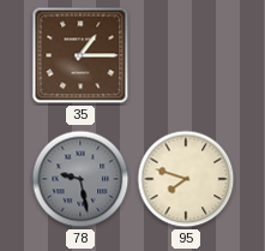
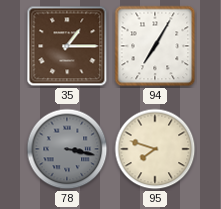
94: none -> 7:05 (155, 46)
78: 9:28 -> 3:17 (67, 149)
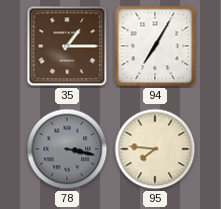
95: 7:48 -> 7:46 (155, 149)
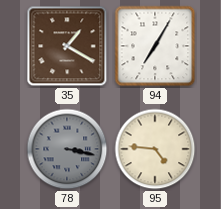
35: 1:15 -> 1:20 (67, 46)
95: 7:46 -> 4:46 (155, 149)
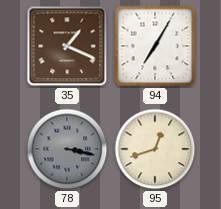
35: 1:20 -> 1:19 (67, 46)
95: 4:46 -> 12:42 (155, 149)
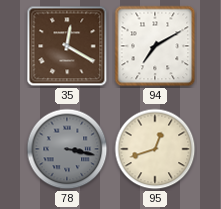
35: 1:19 -> 12:20 (67, 46)
94: 7:05 -> 7:10 (155, 46)
